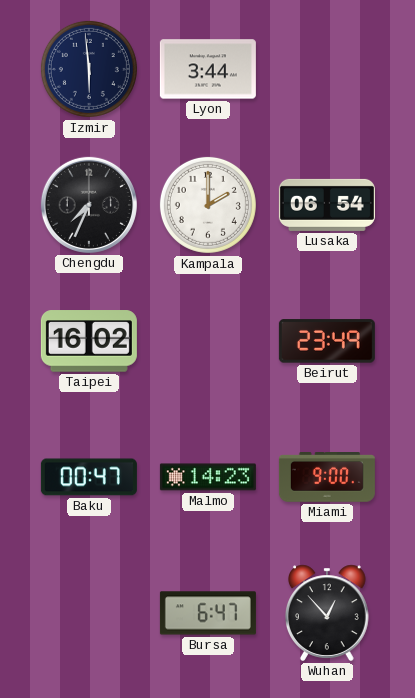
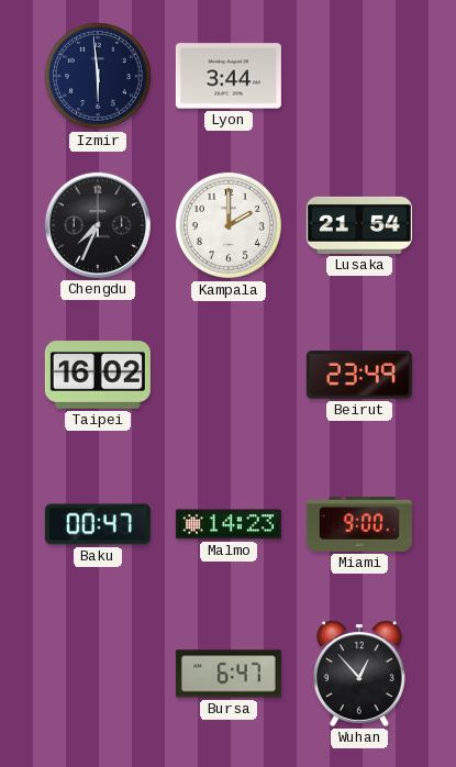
Lusaka: 06:54 -> 21:54 (359, 225)
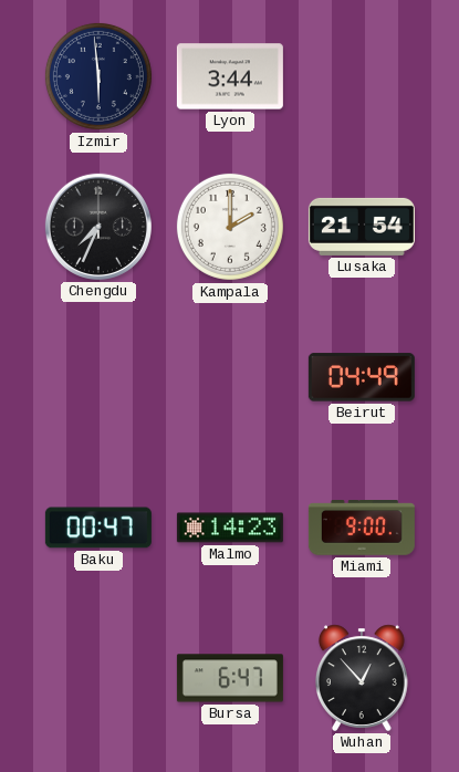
Taipei: 16:02 -> none (98, 375)
Beirut: 23:49 -> 04:49 (362, 377)
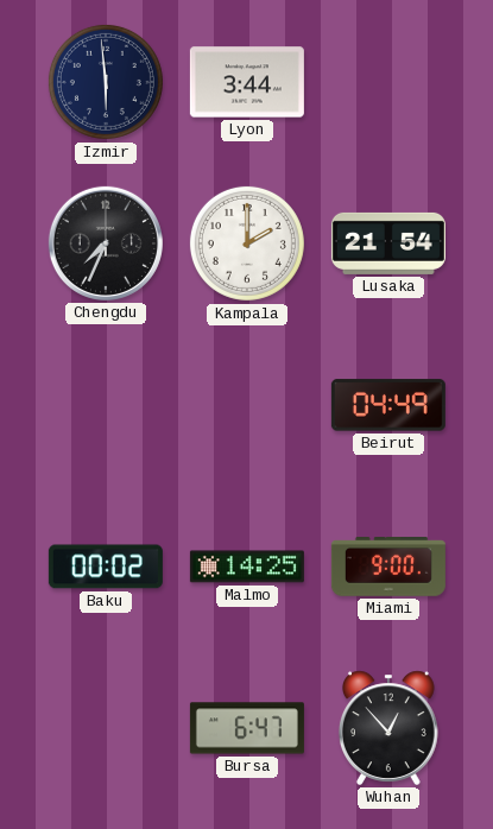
Baku: 00:47 -> 00:02 (106, 567)
Malmo: 14:23 -> 14:25 (247, 567)
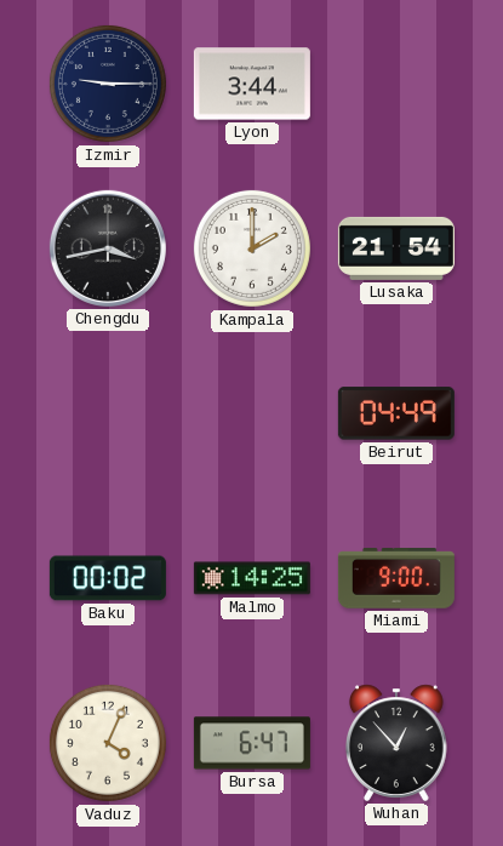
Izmir: 5:59 -> 9:15 (108, 84)
Chengdu: 7:34 -> 3:43 (108, 248)
Vaduz: none -> 4:04 (108, 743)
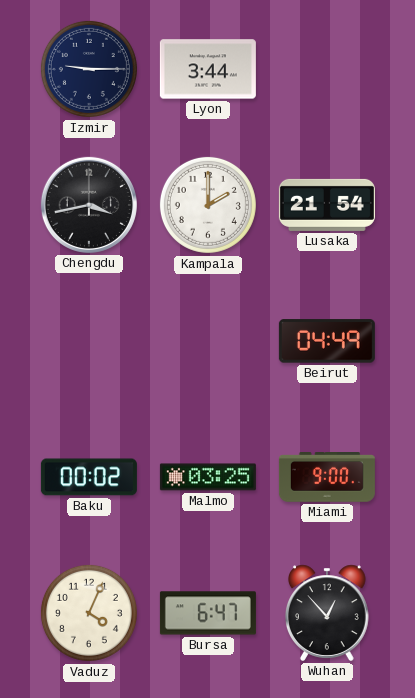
Malmo: 14:25 -> 03:25 (208, 477)
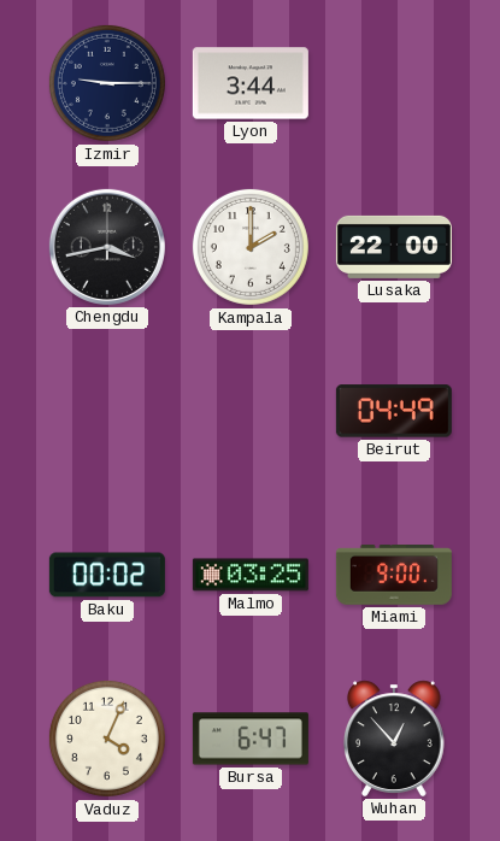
Lusaka: 21:54 -> 22:00 (394, 247)
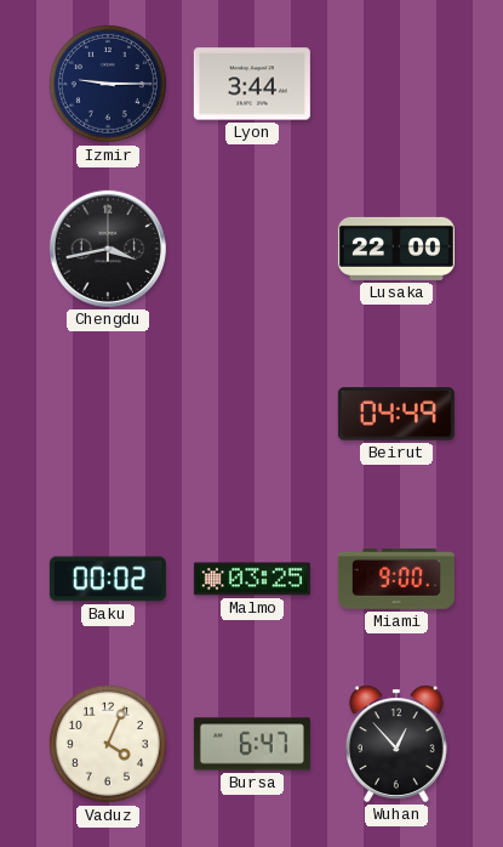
Kampala: 2:00 -> none (251, 247)
